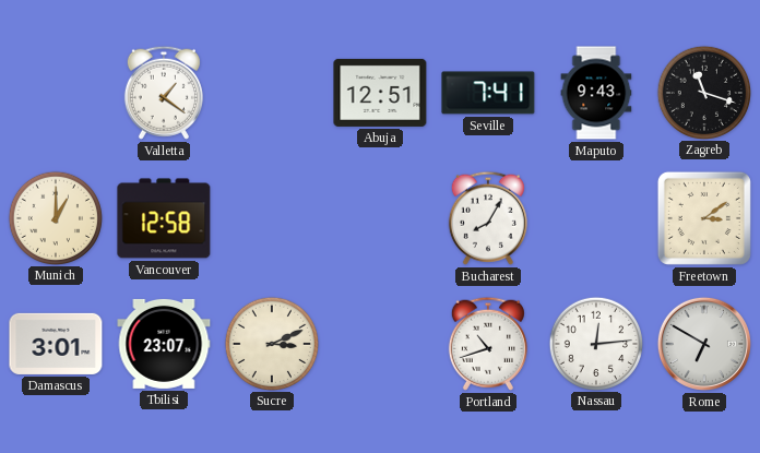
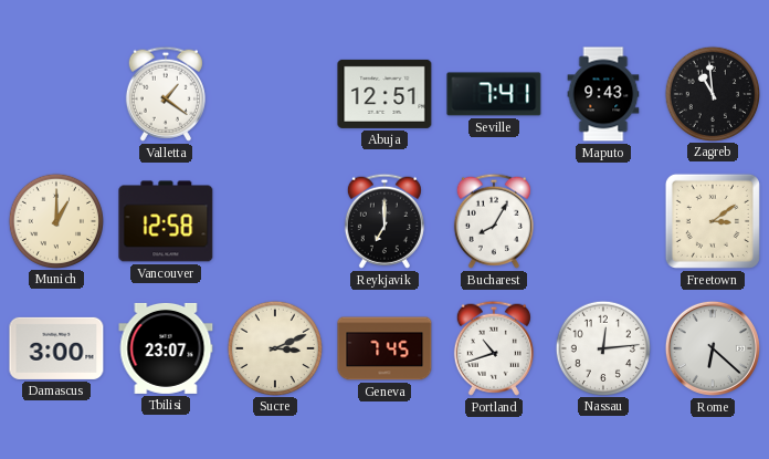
Zagreb: 11:18 -> 10:59 (712, 93)
Reykjavik: none -> 7:00 (384, 221)
Damascus: 3:01 -> 3:00 (56, 348)
Geneva: none -> 7:45 (384, 348)
Rome: 6:50 -> 6:22 (713, 348)
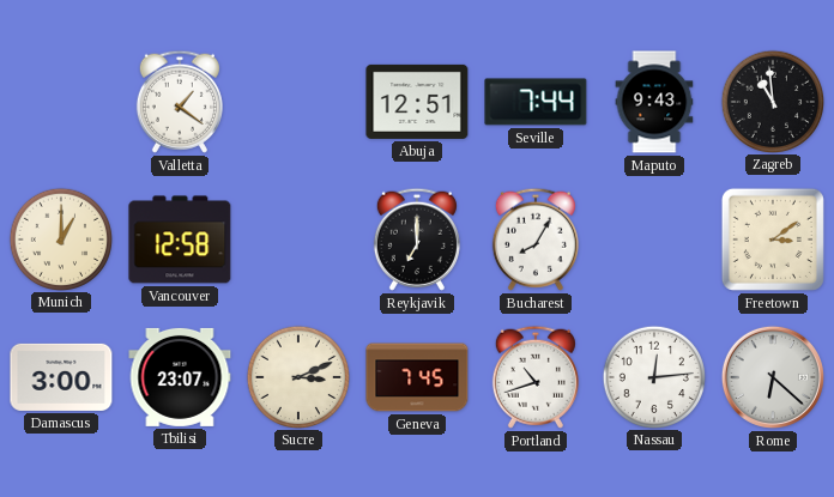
Seville: 7:41 -> 7:44 (536, 102)
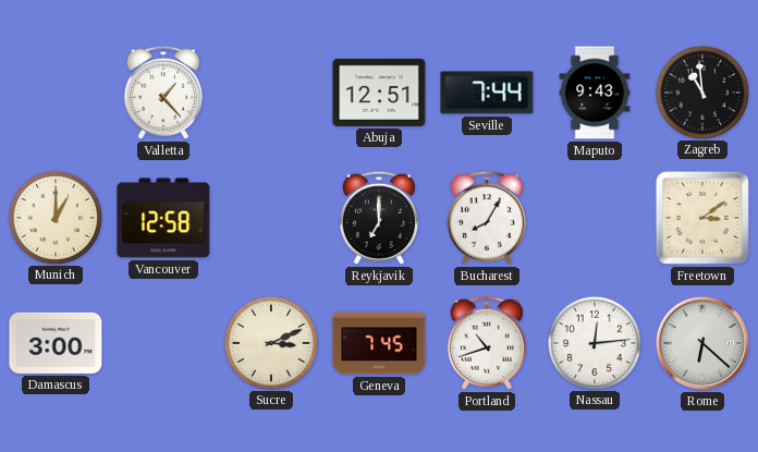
Valletta: 1:21 -> 1:23 (163, 93)
Tbilisi: 23:07 -> none (180, 377)
